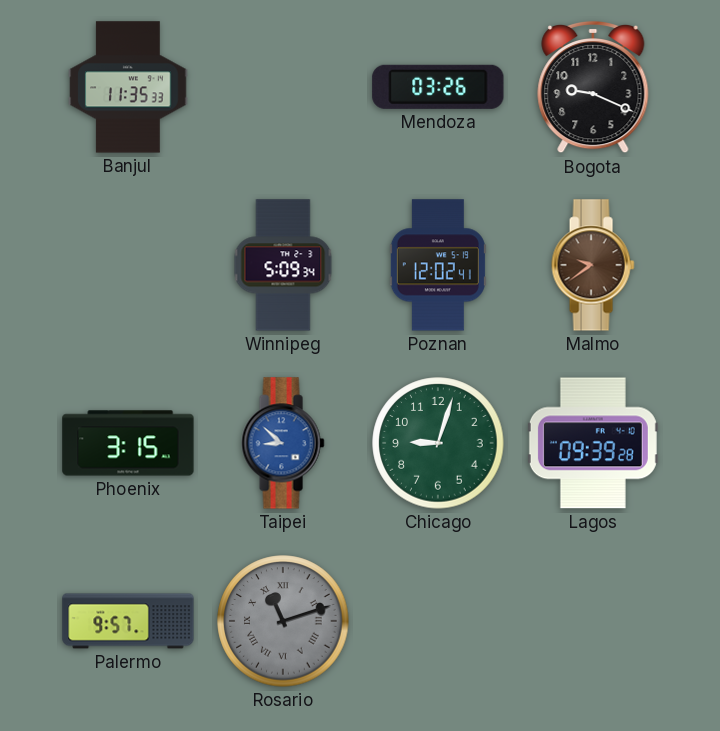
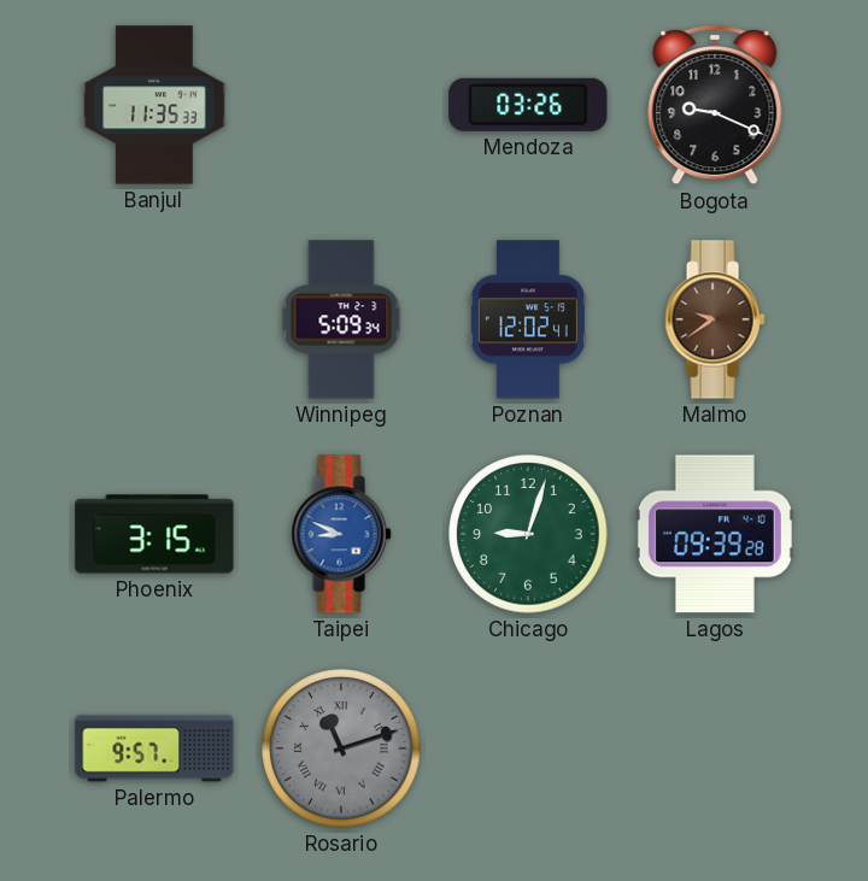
Taipei: 8:52 -> 8:49 (341, 534)
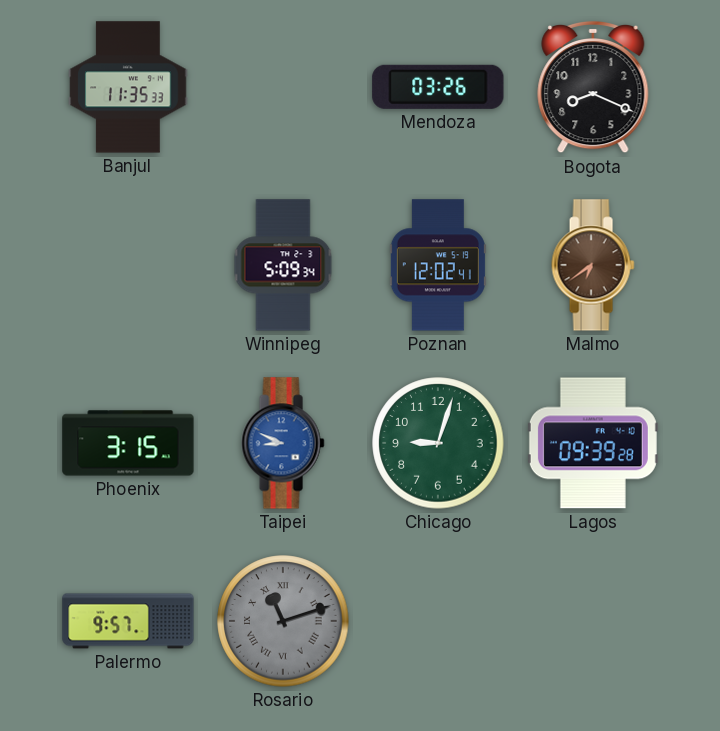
Bogota: 9:19 -> 8:19 (593, 87)
Malmo: 9:39 -> 6:39 (593, 265)
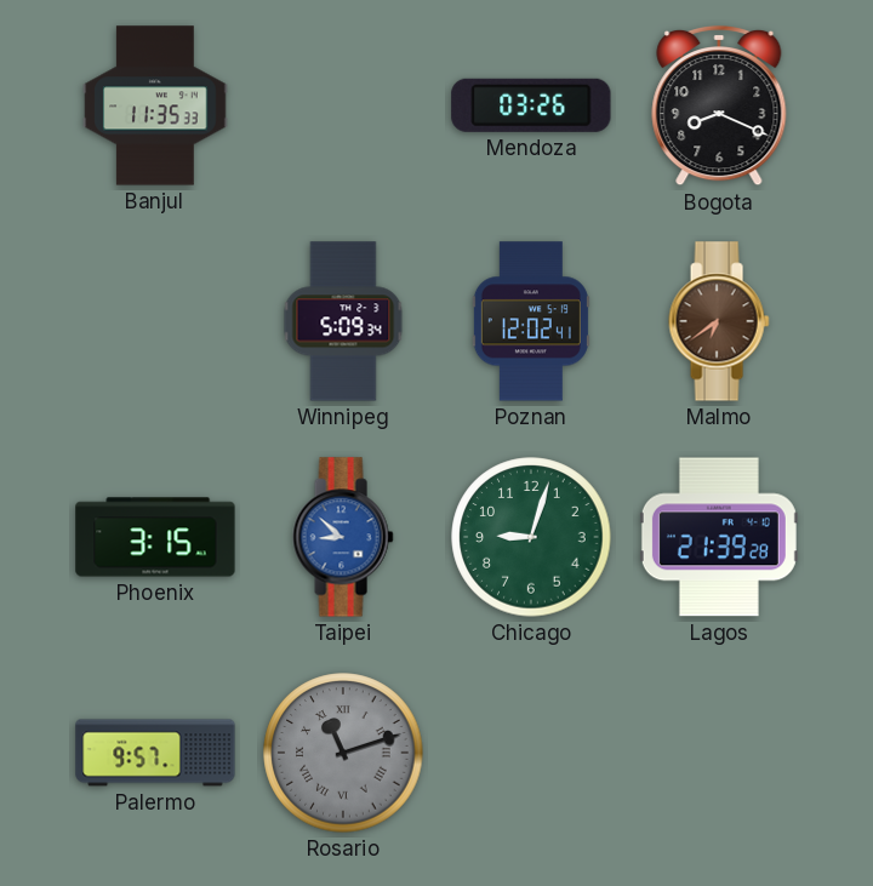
Taipei: 8:49 -> 8:52 (343, 537)
Lagos: 09:39 -> 21:39 (719, 537)
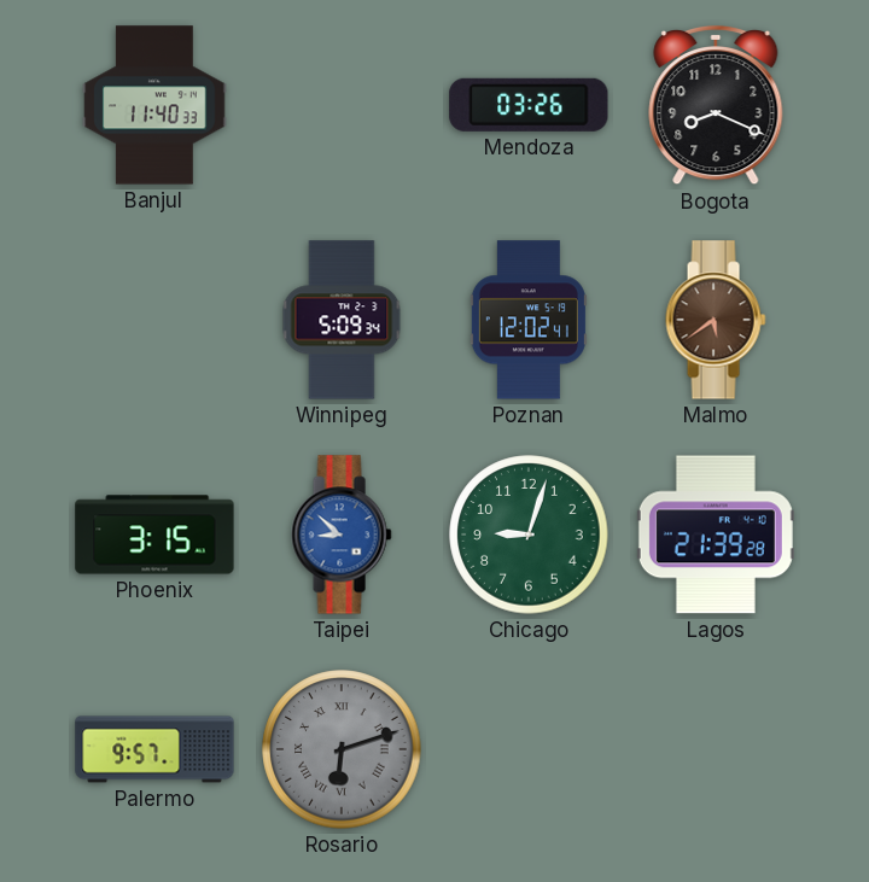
Banjul: 11:35 -> 11:40 (154, 105)
Malmo: 6:39 -> 5:39 (716, 320)
Rosario: 11:12 -> 6:12 (342, 749)
